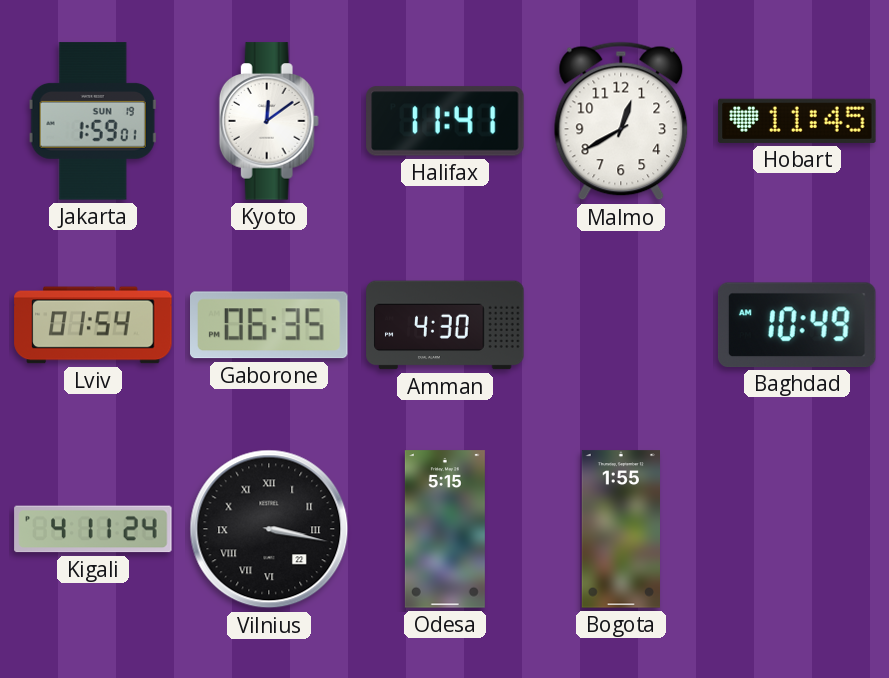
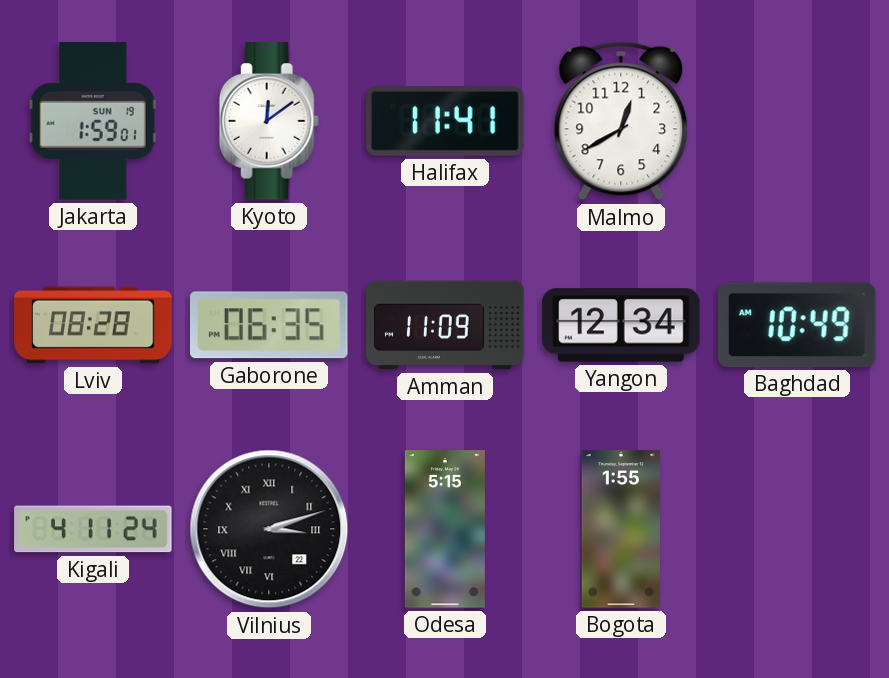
Hobart: 11:45 -> none (797, 121)
Lviv: 01:54 -> 08:28 (93, 325)
Amman: 4:30 -> 11:09 (445, 325)
Yangon: none -> 12:34 (621, 325)
Vilnius: 3:17 -> 3:12 (269, 529)
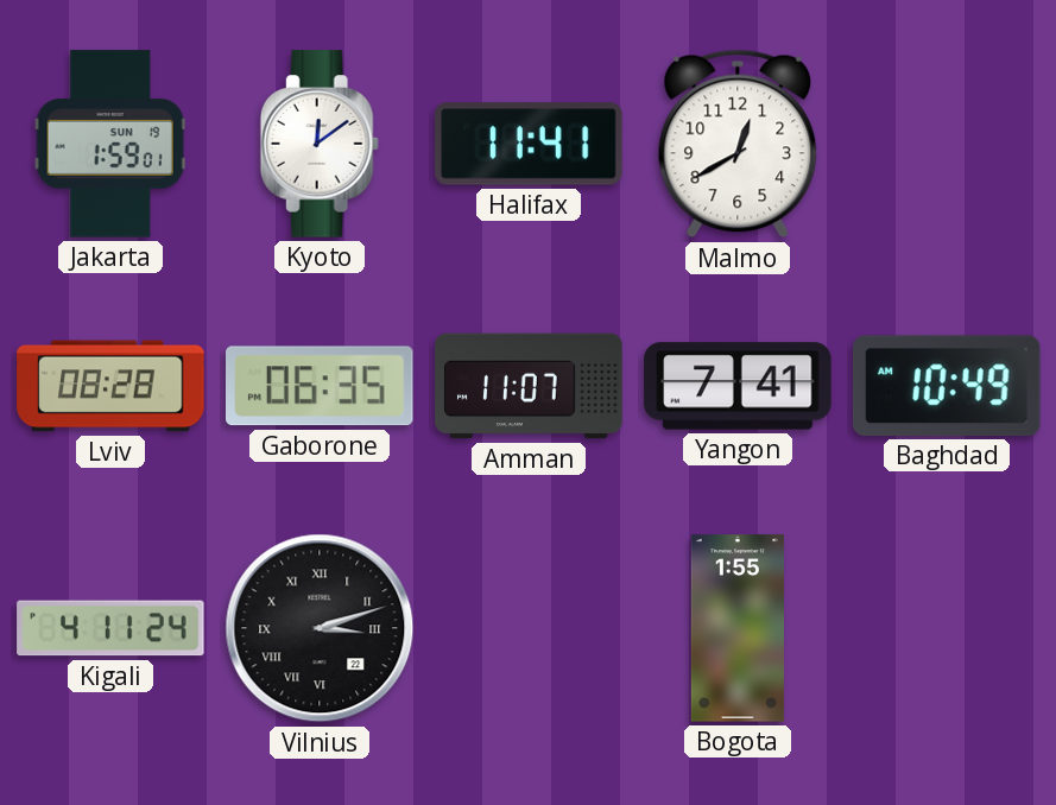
Amman: 11:09 -> 11:07 (529, 386)
Yangon: 12:34 -> 7:41 (738, 386)
Odesa: 5:15 -> none (445, 529)
